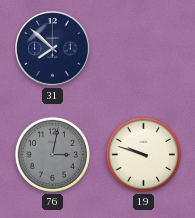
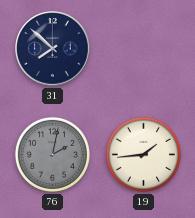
76: 3:02 -> 2:02 (52, 154)
19: 9:48 -> 1:44 (143, 154)
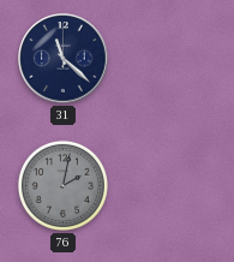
31: 7:52 -> 11:22 (64, 59)
19: 1:44 -> none (143, 154)
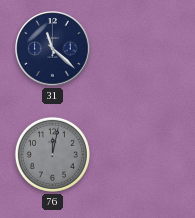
76: 2:02 -> 12:02 (52, 154)
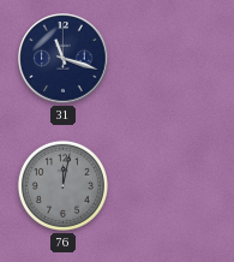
31: 11:22 -> 11:18 (64, 59)
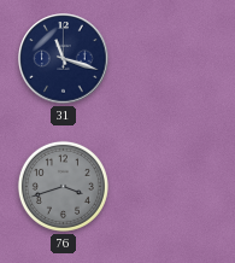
76: 12:02 -> 3:42 (63, 186)
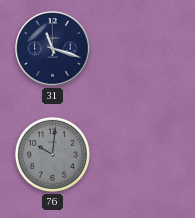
76: 3:42 -> 10:01 (52, 154)
